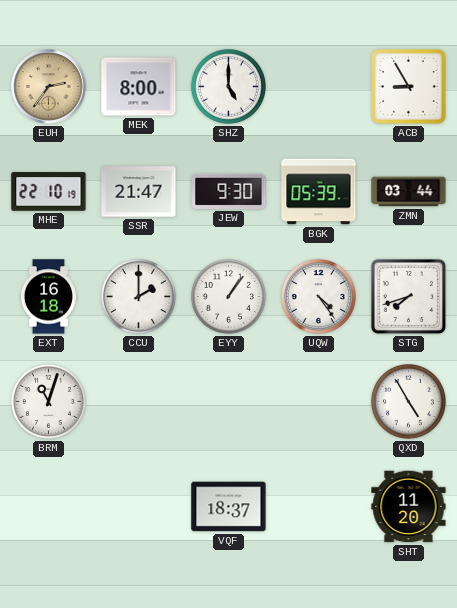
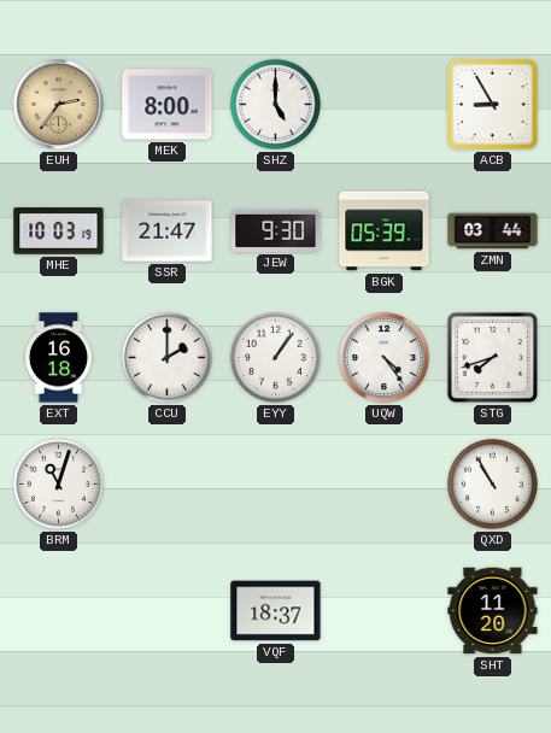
MHE: 22:10 -> 10:03 (59, 231)
QXD: 4:55 -> 10:55 (492, 483)
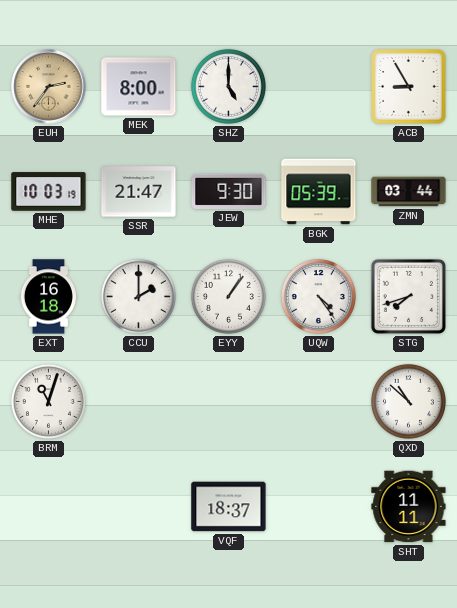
QXD: 10:55 -> 10:52 (408, 401)
SHT: 11:20 -> 11:11 (409, 507)
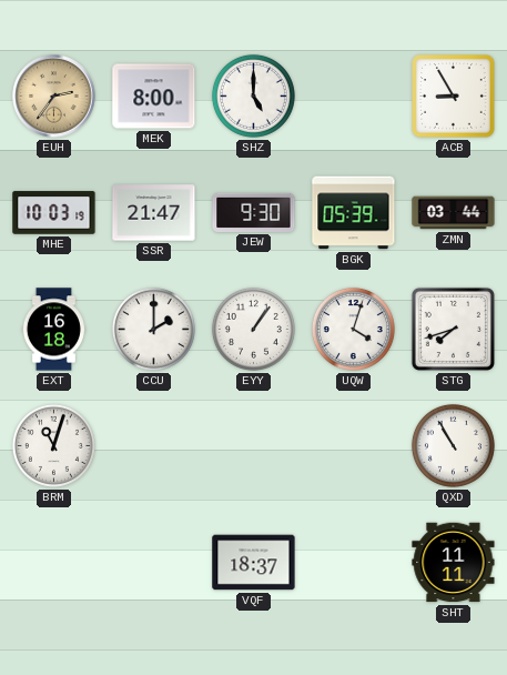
UQW: 4:24 -> 4:03 (353, 329)
QXD: 10:52 -> 10:55 (453, 445)
